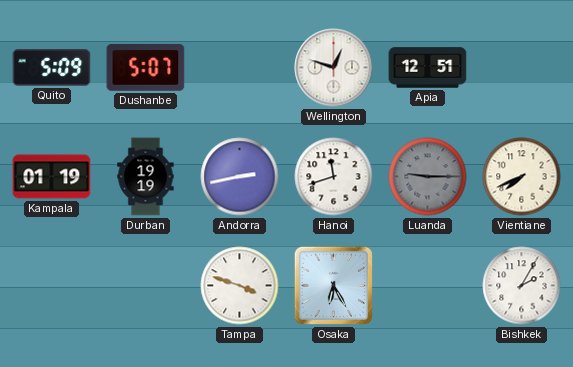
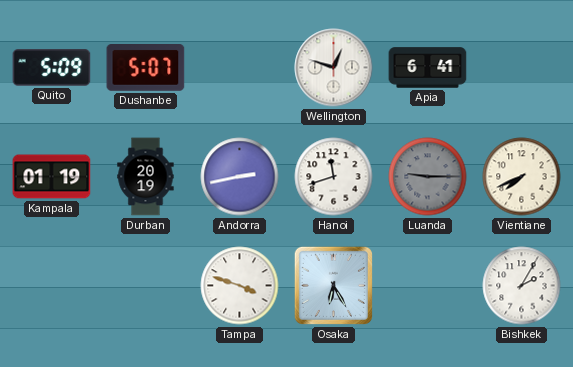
Apia: 12:51 -> 6:41 (428, 68)
Durban: 19:19 -> 20:19 (146, 177)
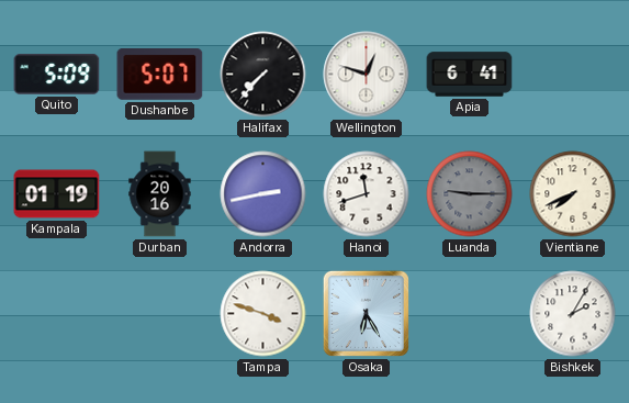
Halifax: none -> 7:37 (263, 75)
Durban: 20:19 -> 20:16 (160, 194)
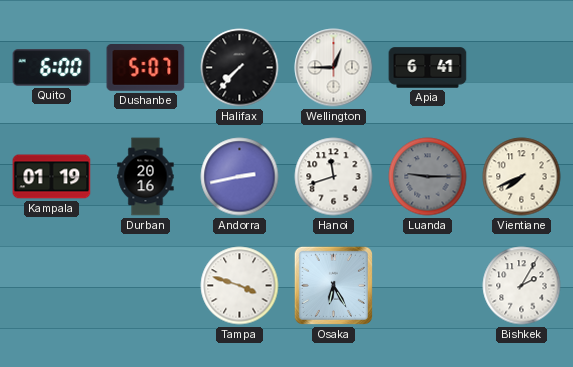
Quito: 5:09 -> 6:00 (52, 68)
Wellington: 12:48 -> 12:45 (334, 68)
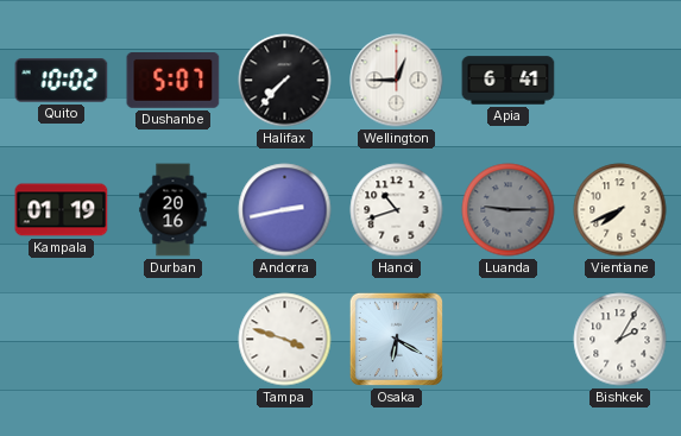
Quito: 6:00 -> 10:02 (62, 81)
Hanoi: 11:42 -> 10:42 (397, 210)
Osaka: 6:25 -> 6:20 (396, 339)
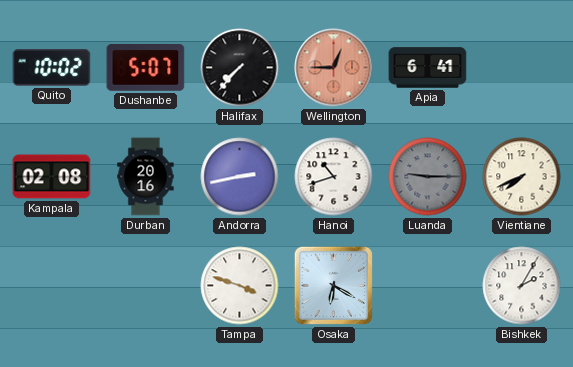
Wellington dial: white -> salmon (334, 68)
Kampala: 01:19 -> 02:08 (52, 177)
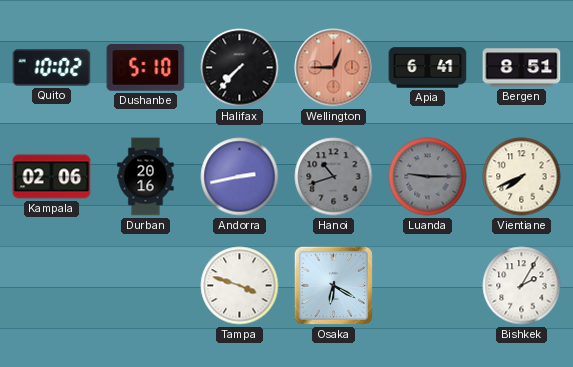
Dushanbe: 5:07 -> 5:10 (146, 68)
Bergen: none -> 8:51 (522, 68)
Kampala: 02:08 -> 02:06 (52, 177)
Hanoi dial: white -> grey (334, 177)
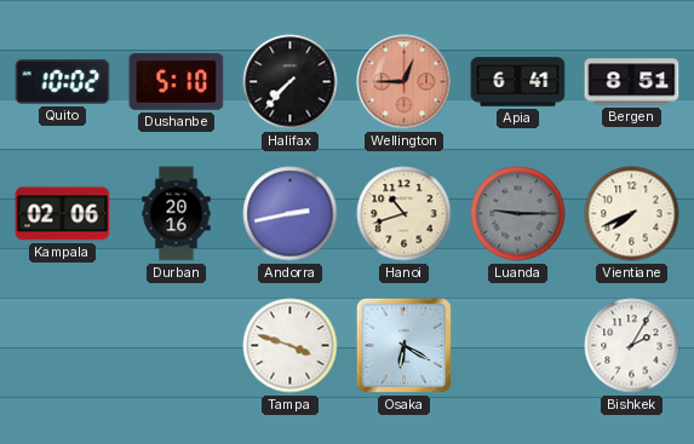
Hanoi dial: grey -> cream (405, 214)
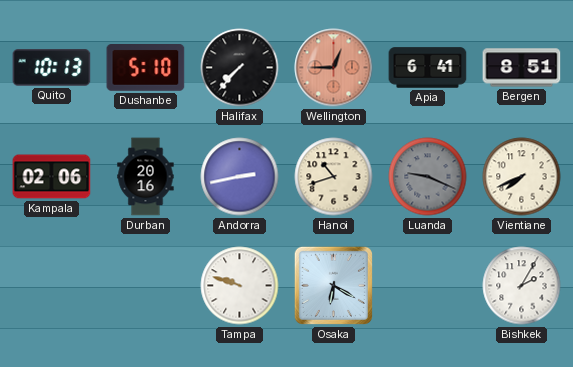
Quito: 10:02 -> 10:13 (52, 68)
Luanda: 9:15 -> 9:19 (428, 177)
Tampa: 3:48 -> 9:48 (240, 286)
